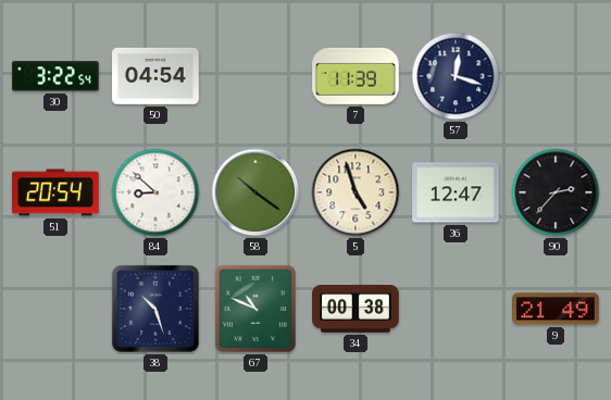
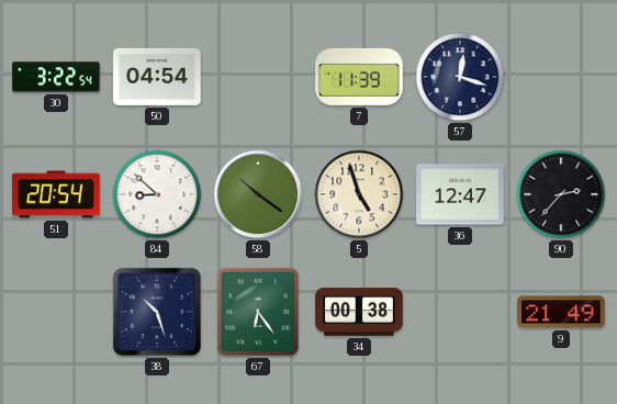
67: 10:49 -> 6:24 (258, 312)
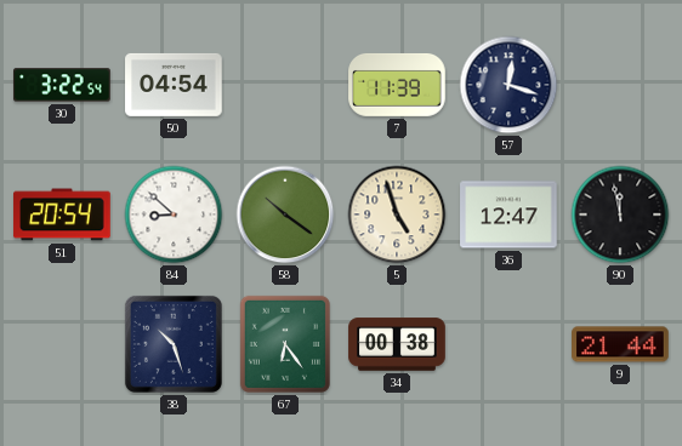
90: 2:37 -> 11:58 (620, 215)
9: 21:49 -> 21:44 (620, 344)
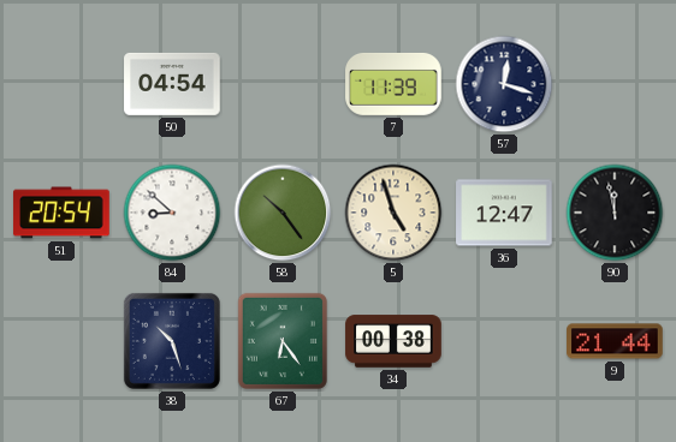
30: 3:22 -> none (62, 85)
58: 10:21 -> 10:24 (283, 213)
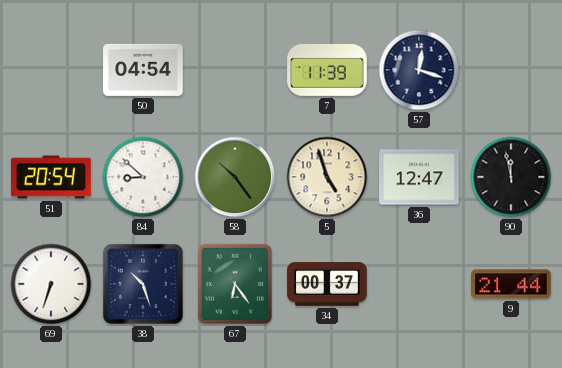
69: none -> 6:33 (51, 284)
34: 00:38 -> 00:37 (327, 284)
